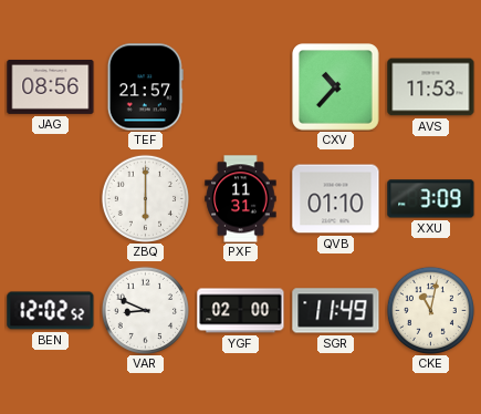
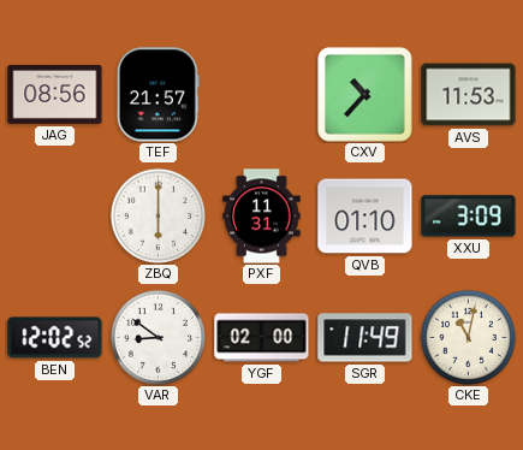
VAR: 8:49 -> 8:51 (158, 337)
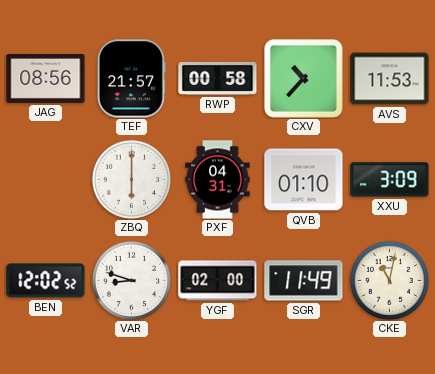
RWP: none -> 00:58 (218, 78)
PXF: 11:31 -> 04:31 (218, 180)
VAR: 8:51 -> 8:48 (131, 280)
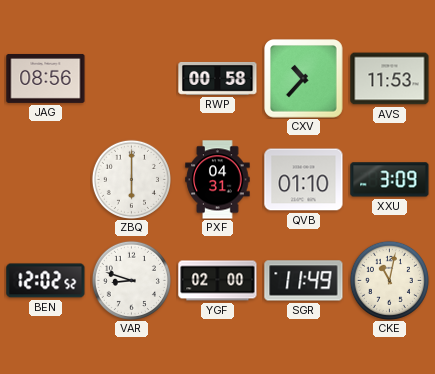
TEF: 21:57 -> none (131, 79)
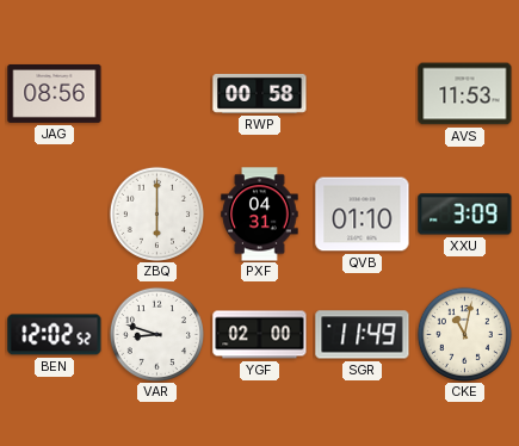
CXV: 10:37 -> none (304, 79)
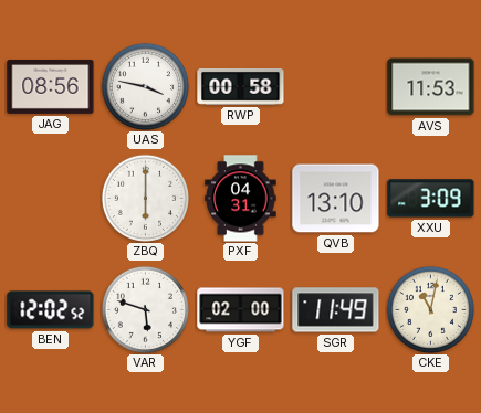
UAS: none -> 3:47 (145, 86)
QVB: 01:10 -> 13:10 (336, 199)
VAR: 8:48 -> 5:48 (145, 309)
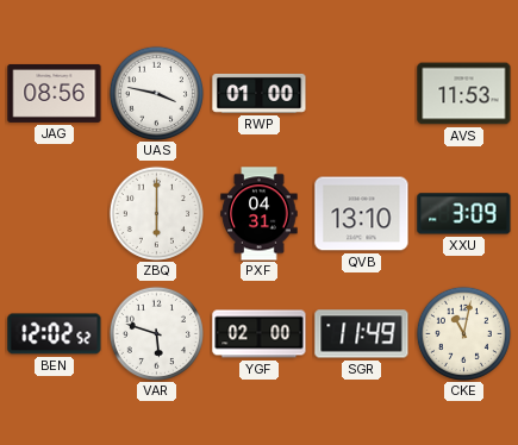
RWP: 00:58 -> 01:00 (260, 93)
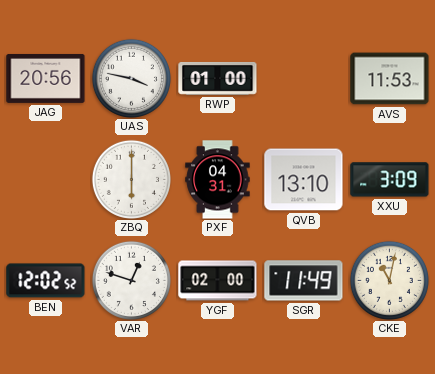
JAG: 08:56 -> 20:56 (46, 78)
VAR: 5:48 -> 12:48 (131, 280)
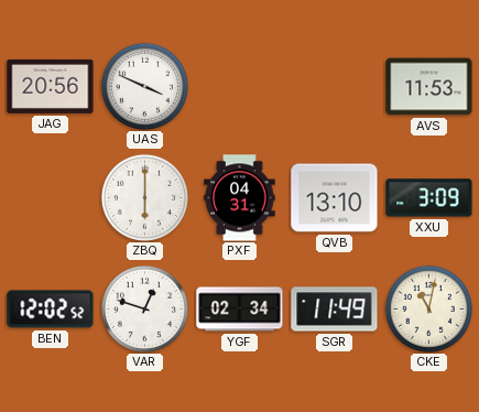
UAS: 3:47 -> 3:49 (144, 86)
RWP: 01:00 -> none (218, 78)
YGF: 02:00 -> 02:34 (240, 310)
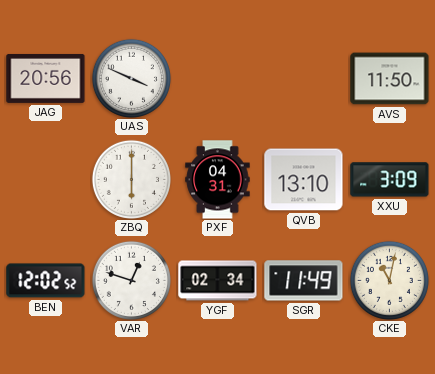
AVS: 11:53 -> 11:50 (390, 79)
